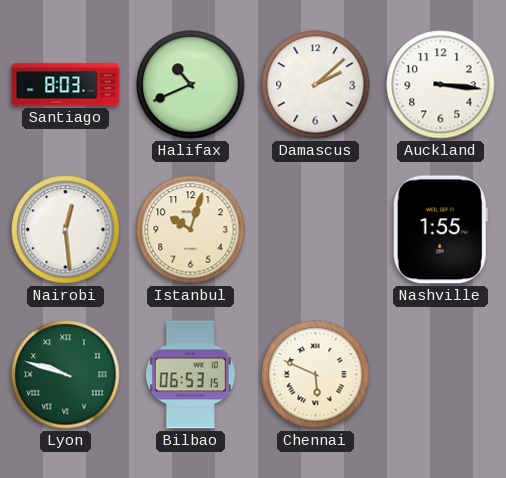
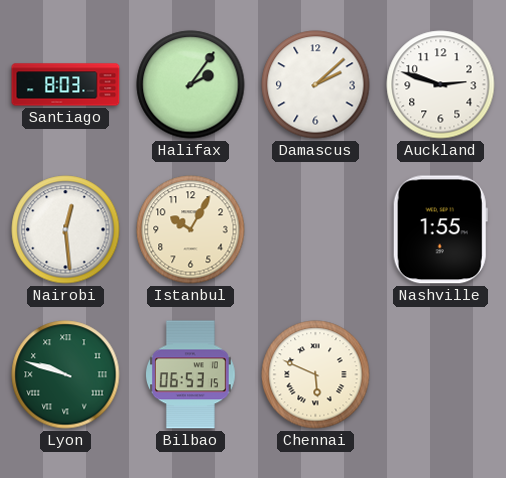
Halifax: 10:41 -> 2:06 (191, 85)
Auckland: 3:16 -> 2:48 (441, 85)
Istanbul: 10:03 -> 10:05 (191, 230)
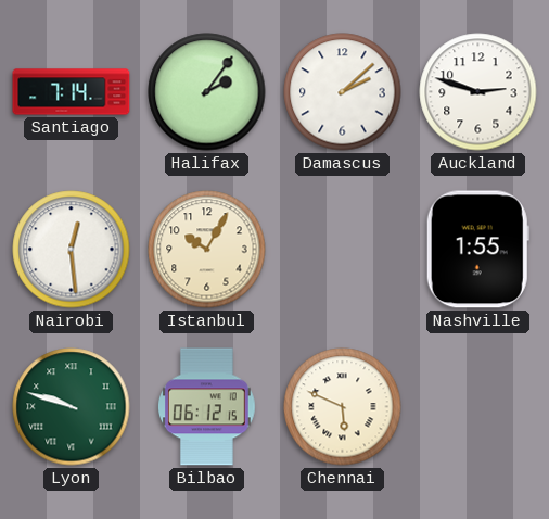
Santiago: 8:03 -> 7:14 (72, 92)
Bilbao: 06:53 -> 06:12 (207, 407)
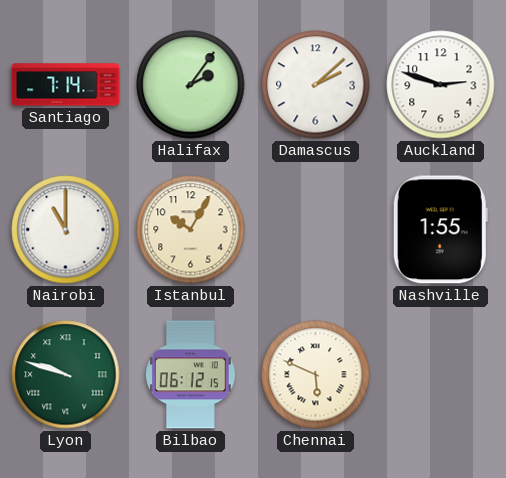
Nairobi: 12:29 -> 11:00 (66, 230)
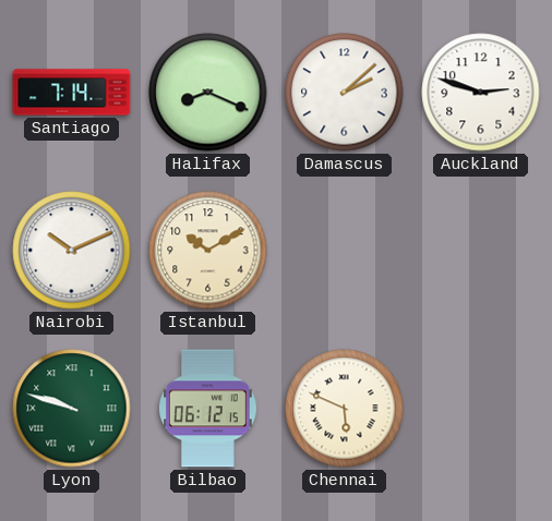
Halifax: 2:06 -> 8:19 (208, 93)
Nairobi: 11:00 -> 10:11 (72, 251)
Istanbul: 10:05 -> 10:10 (208, 251)
Nashville: 1:55 -> none (440, 230)
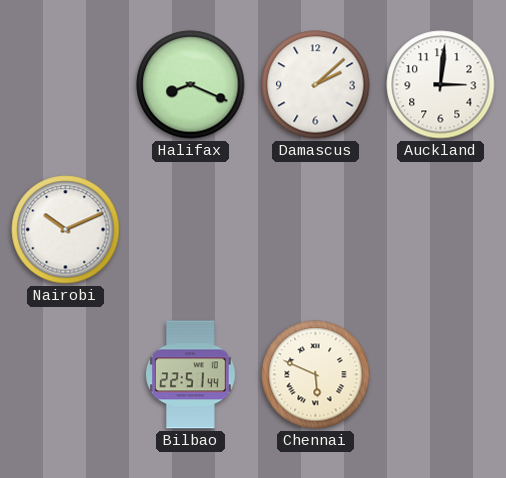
Santiago: 7:14 -> none (72, 93)
Auckland: 2:48 -> 3:01 (441, 85)
Istanbul: 10:10 -> none (208, 251)
Lyon: 9:48 -> none (72, 409)
Bilbao: 06:12 -> 22:51 (191, 375)
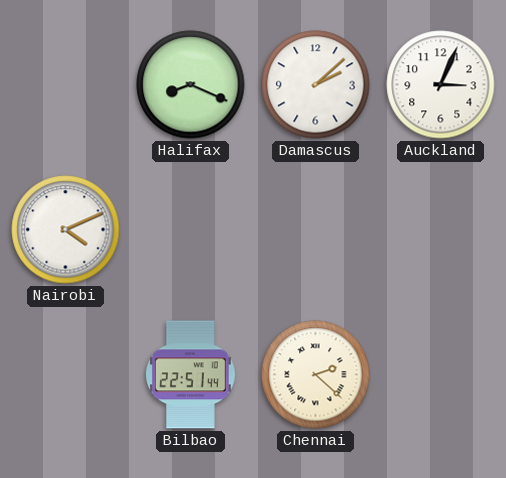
Auckland: 3:01 -> 3:04 (441, 85)
Nairobi: 10:11 -> 4:11 (66, 230)
Chennai: 5:49 -> 2:22 (316, 375)
